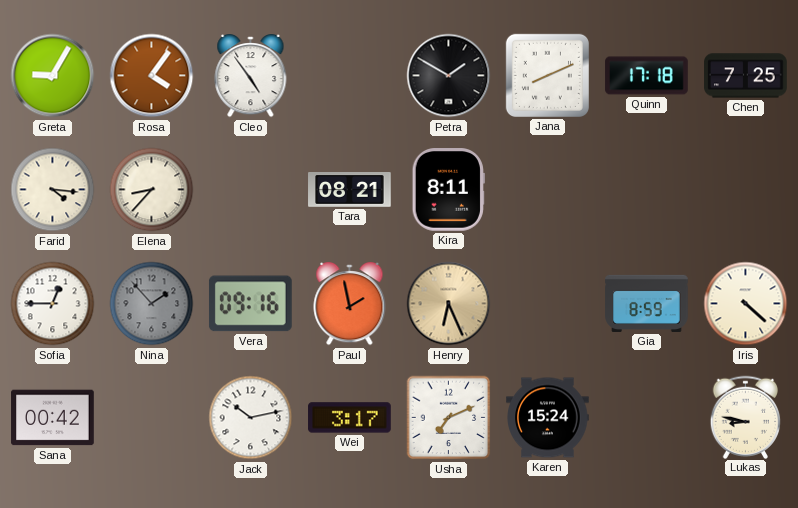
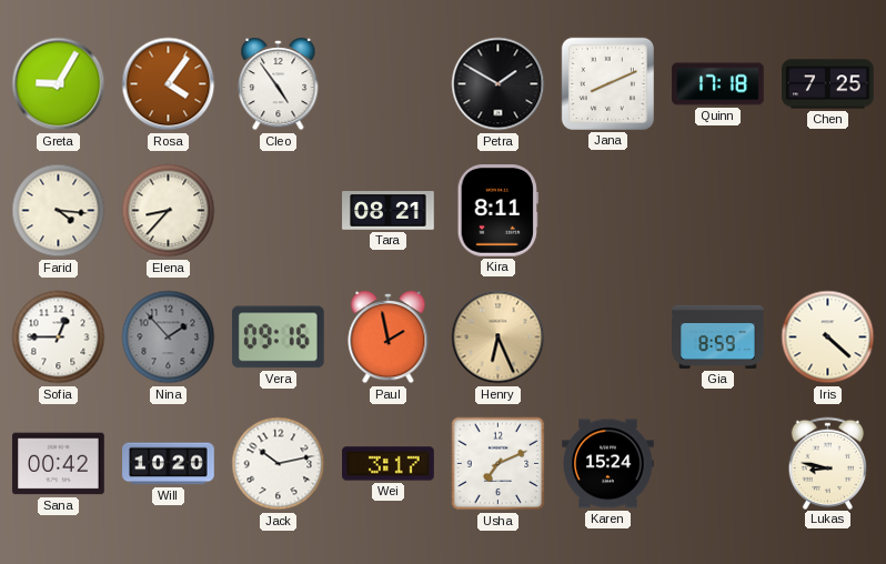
Will: none -> 10:20 (169, 464)
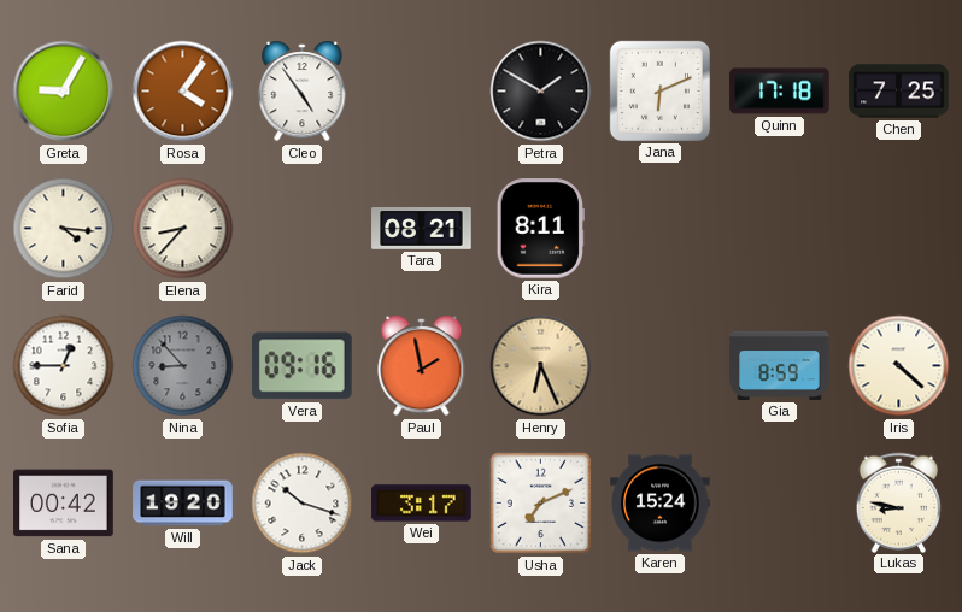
Jana: 8:11 -> 6:11 (659, 90)
Nina: 1:53 -> 8:53 (183, 366)
Will: 10:20 -> 19:20 (183, 504)
Jack: 10:13 -> 10:18 (303, 504)
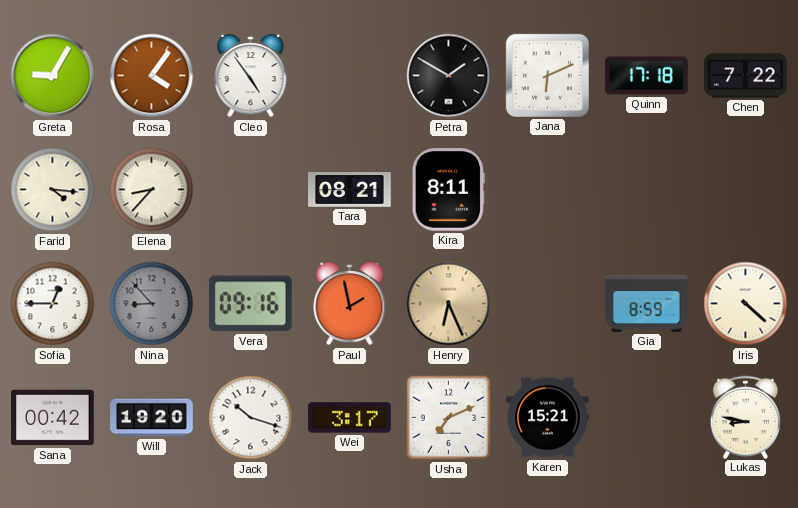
Chen: 7:25 -> 7:22 (746, 76)
Karen: 15:24 -> 15:21 (548, 418)
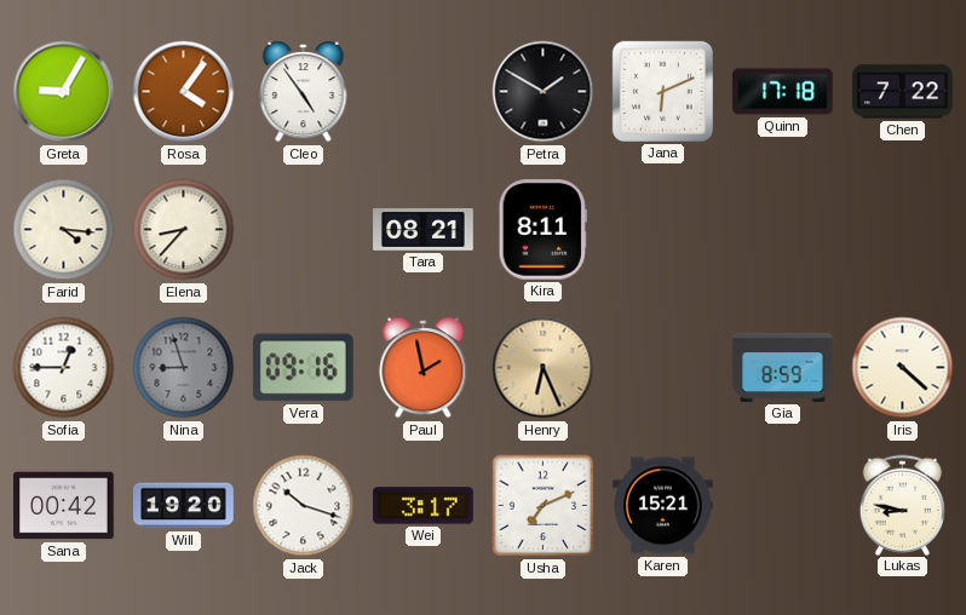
Nina: 8:53 -> 8:57 (184, 368)
